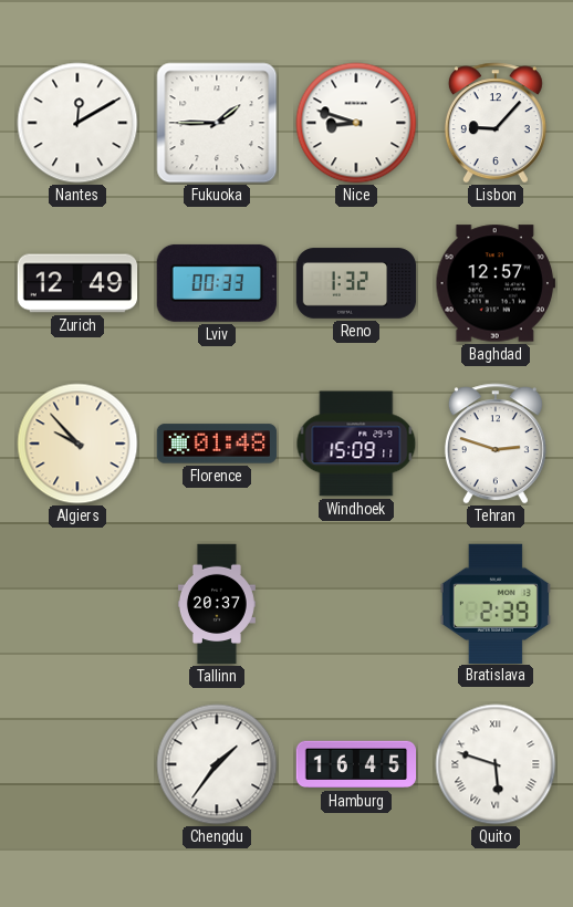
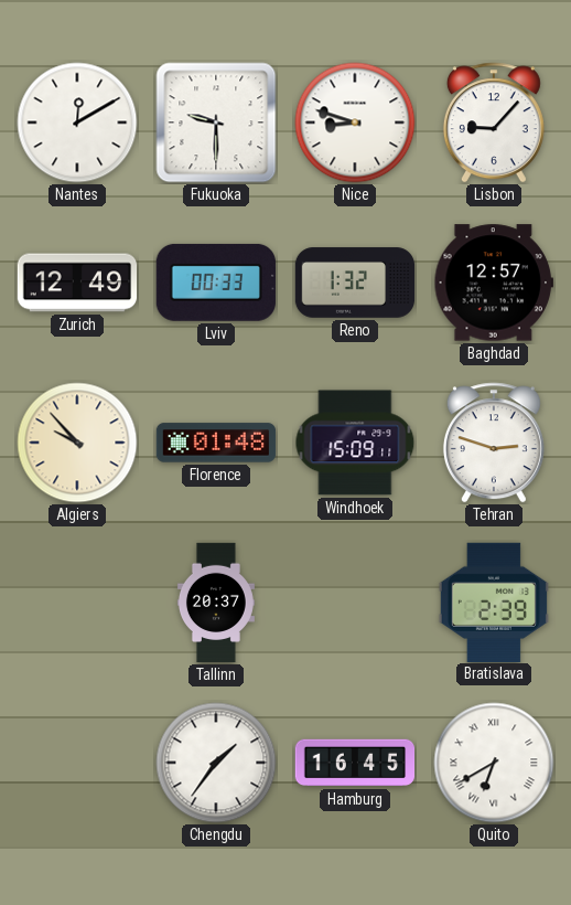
Fukuoka: 1:45 -> 9:30 (216, 123)
Quito: 5:48 -> 6:40 (494, 763)
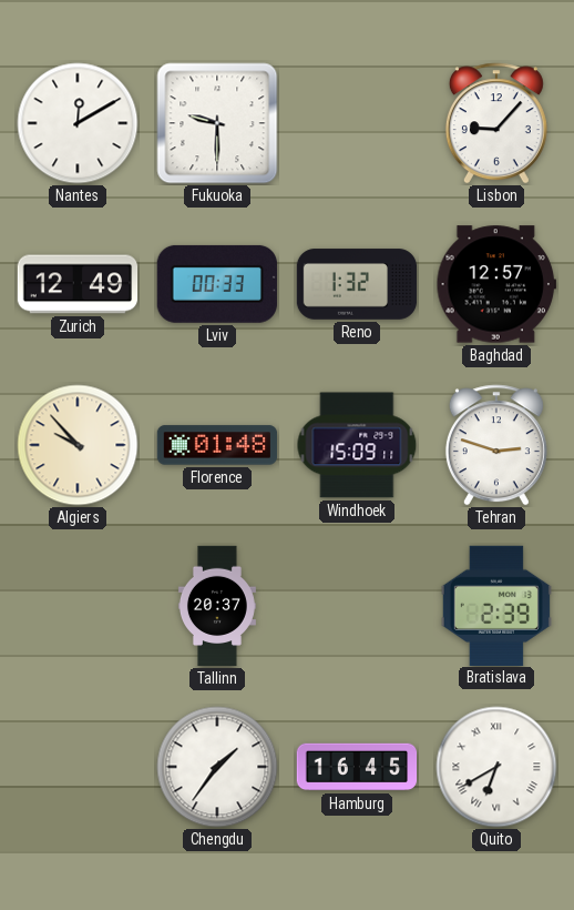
Nice: 8:48 -> none (355, 123)
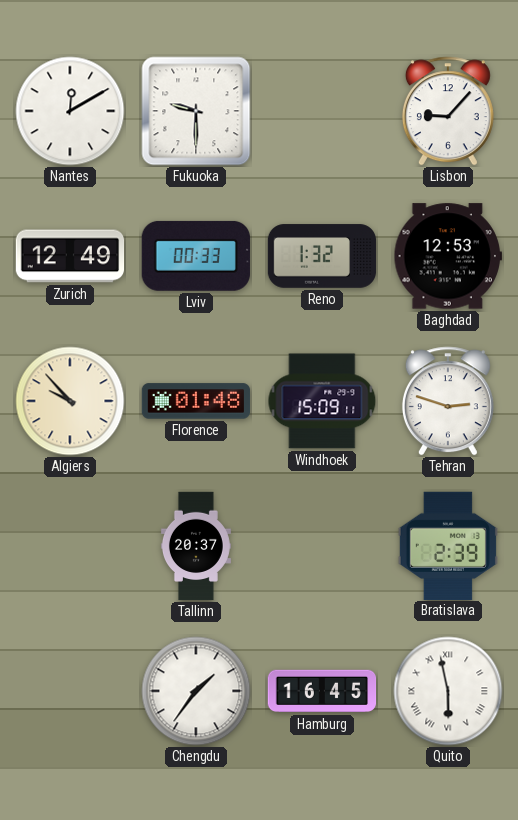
Baghdad: 12:57 -> 12:53 (447, 256)
Quito: 6:40 -> 5:58 (448, 691)
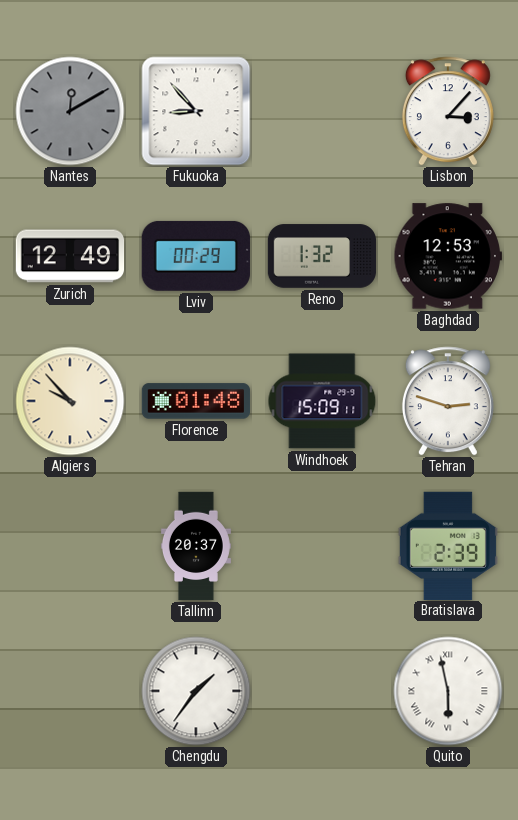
Nantes dial: white -> grey (70, 111)
Fukuoka: 9:30 -> 8:53 (196, 111)
Lisbon: 9:07 -> 3:07 (448, 111)
Lviv: 00:33 -> 00:29 (196, 256)
Hamburg: 16:45 -> none (322, 691)
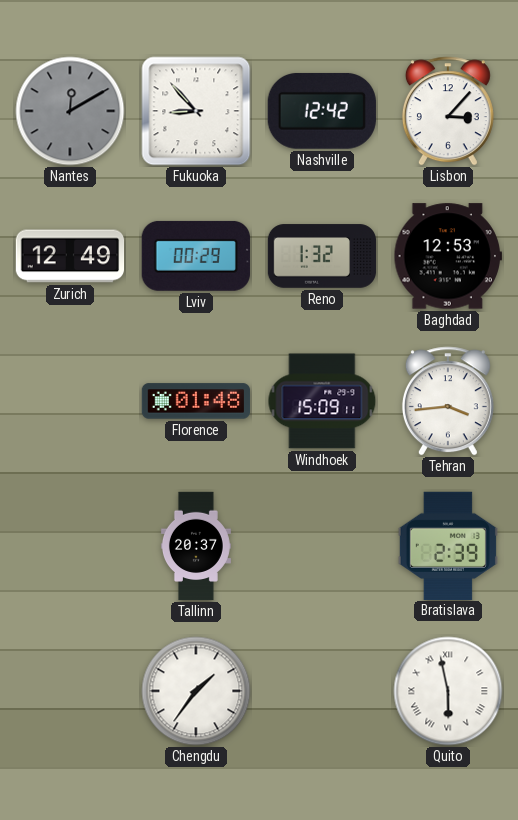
Nashville: none -> 12:42 (322, 111)
Algiers: 9:53 -> none (70, 401)
Tehran: 2:48 -> 3:44 (448, 401)
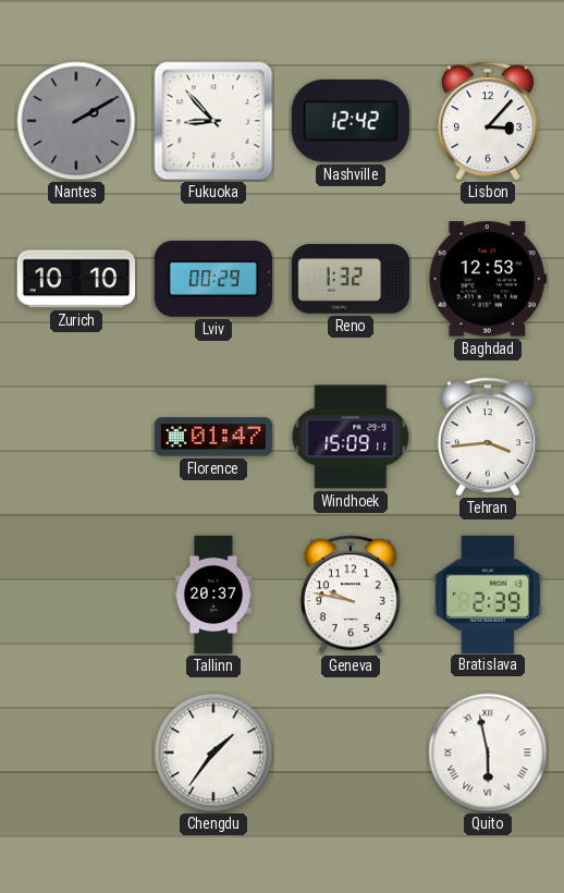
Nantes: 12:10 -> 2:10 (76, 121)
Zurich: 12:49 -> 10:10 (76, 279)
Florence: 01:48 -> 01:47 (213, 437)
Geneva: none -> 9:47 (351, 595)
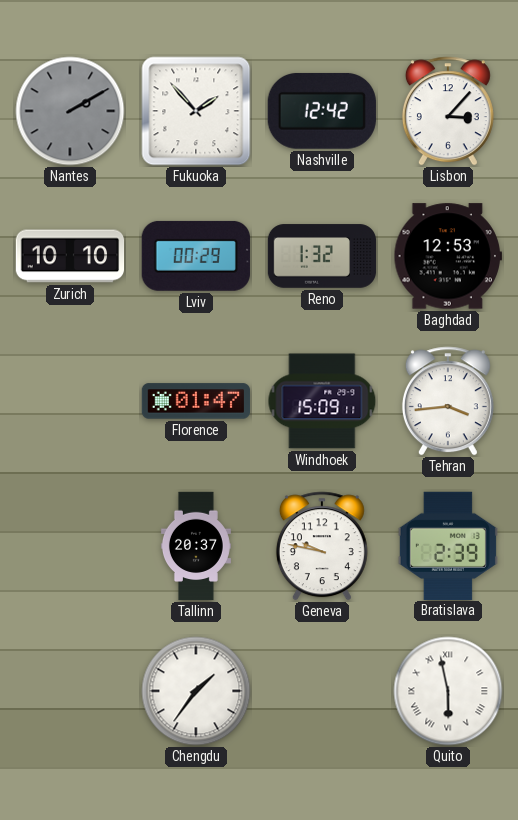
Fukuoka: 8:53 -> 1:53 (196, 111)
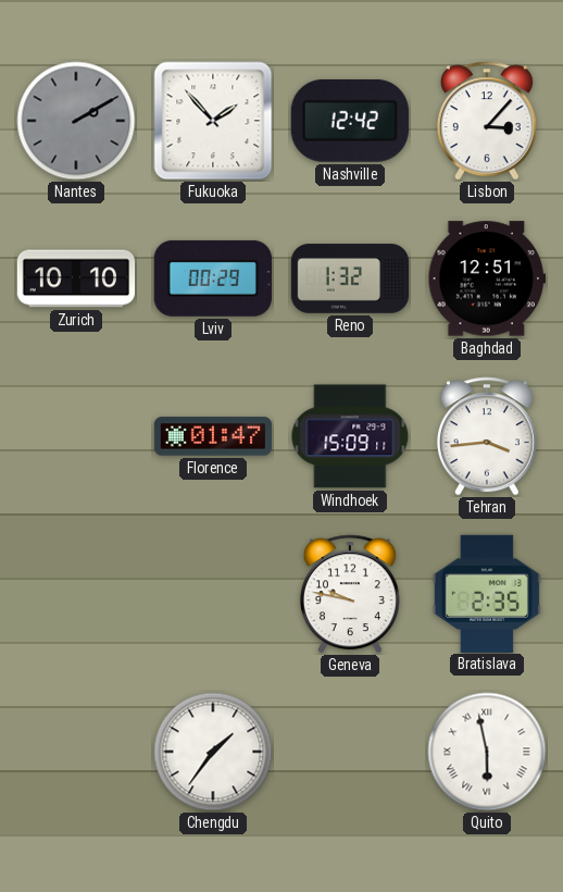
Baghdad: 12:53 -> 12:51 (486, 278)
Tallinn: 20:37 -> none (196, 546)
Bratislava: 2:39 -> 2:35 (487, 593)
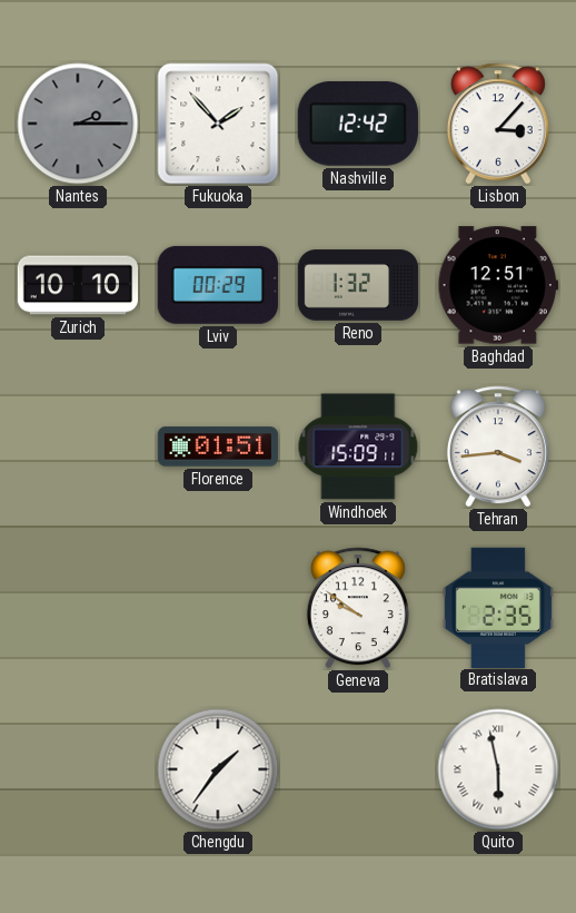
Nantes: 2:10 -> 2:15 (78, 124)
Florence: 01:47 -> 01:51 (218, 446)
Geneva: 9:47 -> 9:51 (358, 608)
